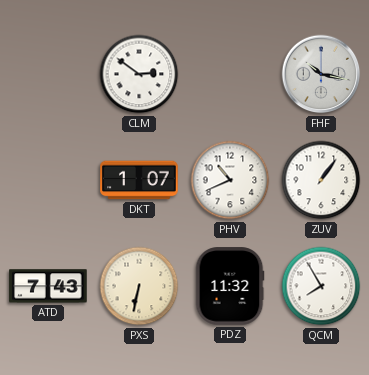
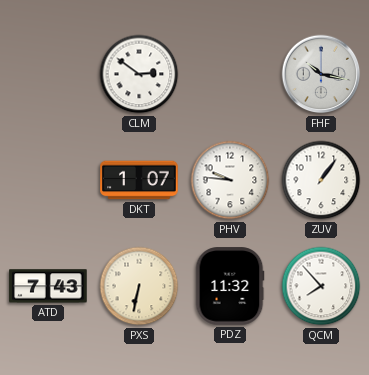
PHV: 10:41 -> 9:46 (230, 180)
QCM: 7:55 -> 7:53 (321, 286)
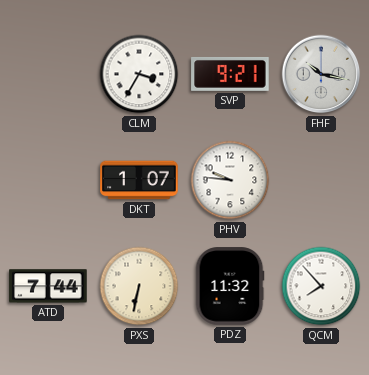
CLM: 2:51 -> 3:35 (139, 74)
SVP: none -> 9:21 (230, 74)
ZUV: 1:06 -> none (321, 180)
ATD: 7:43 -> 7:44 (48, 286)
